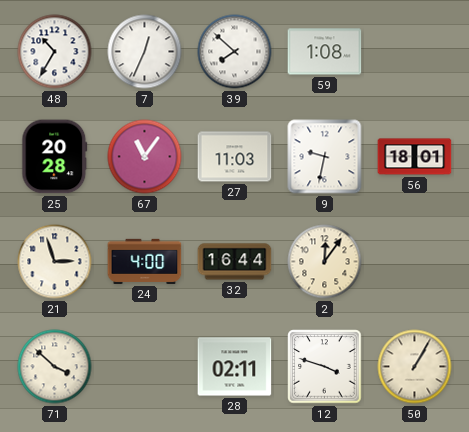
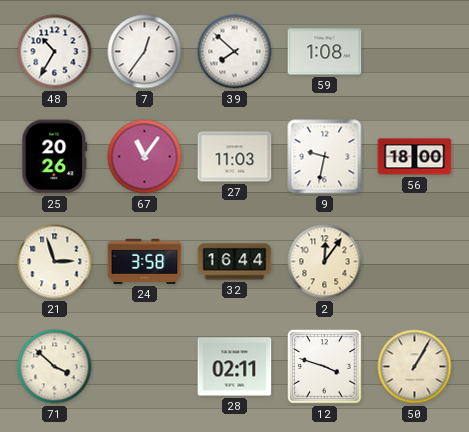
7: 12:34 -> 12:36 (145, 52)
25: 20:28 -> 20:26 (55, 157)
56: 18:01 -> 18:00 (415, 157)
24: 4:00 -> 3:58 (145, 261)
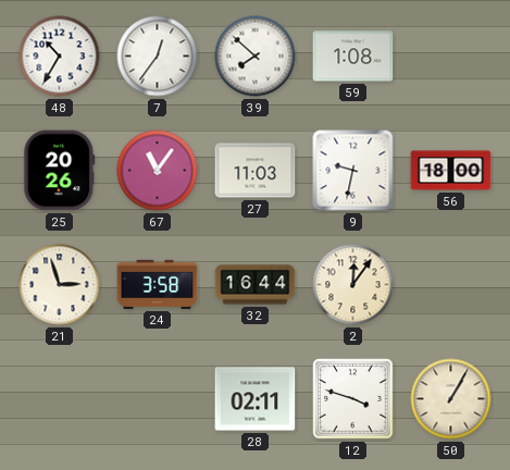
71: 3:52 -> none (55, 367)
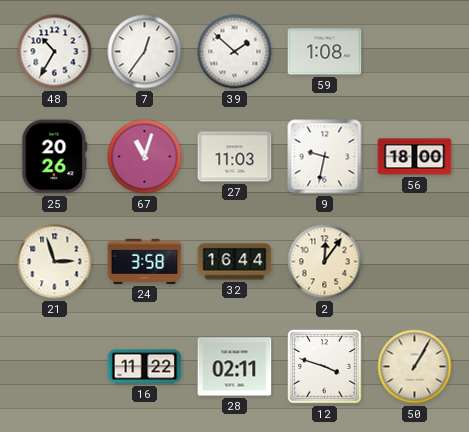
39: 7:52 -> 1:52 (235, 52)
67: 11:06 -> 11:03 (145, 157)
16: none -> 11:22 (145, 367)
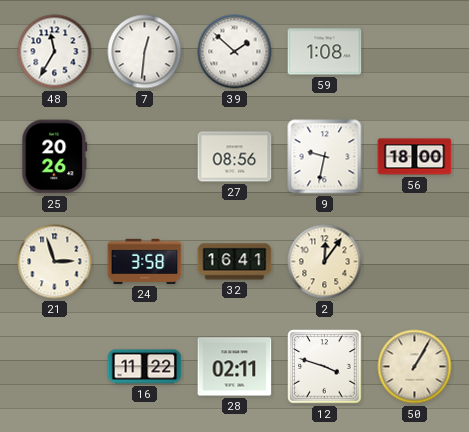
48: 10:35 -> 11:35 (55, 52)
7: 12:36 -> 12:31 (145, 52)
67: 11:03 -> none (145, 157)
27: 11:03 -> 08:56 (235, 157)
32: 16:44 -> 16:41 (235, 262)
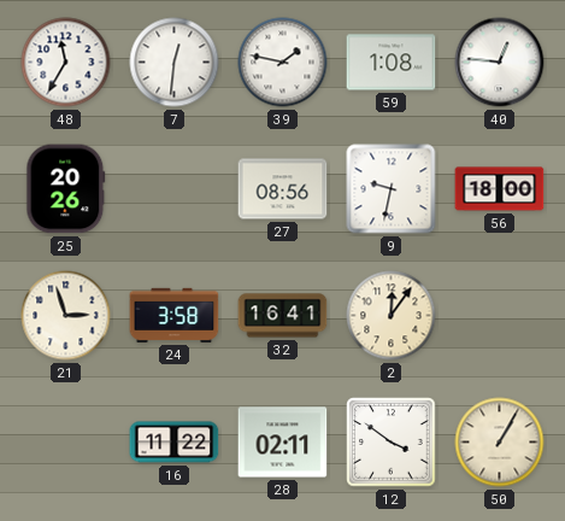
39: 1:52 -> 1:47 (283, 63)
40: none -> 12:46 (500, 63)
12: 3:48 -> 3:51 (392, 443)
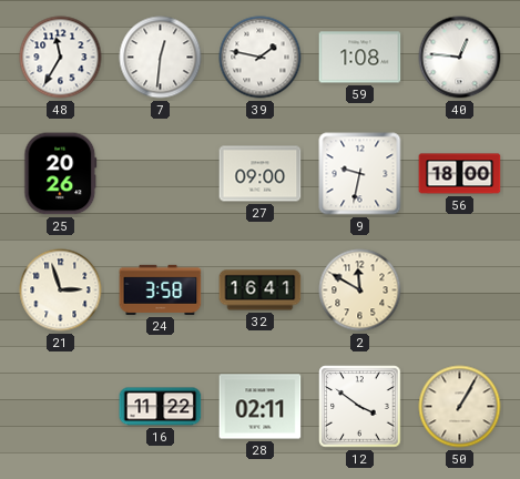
27: 08:56 -> 09:00 (261, 174)
2: 12:06 -> 11:50 (360, 291)
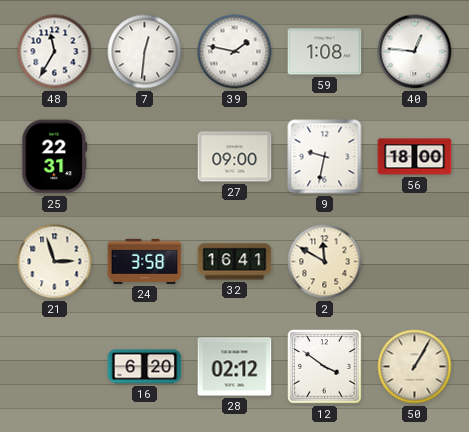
25: 20:26 -> 22:31 (55, 157)
16: 11:22 -> 6:20 (145, 367)
28: 02:11 -> 02:12 (235, 367)
